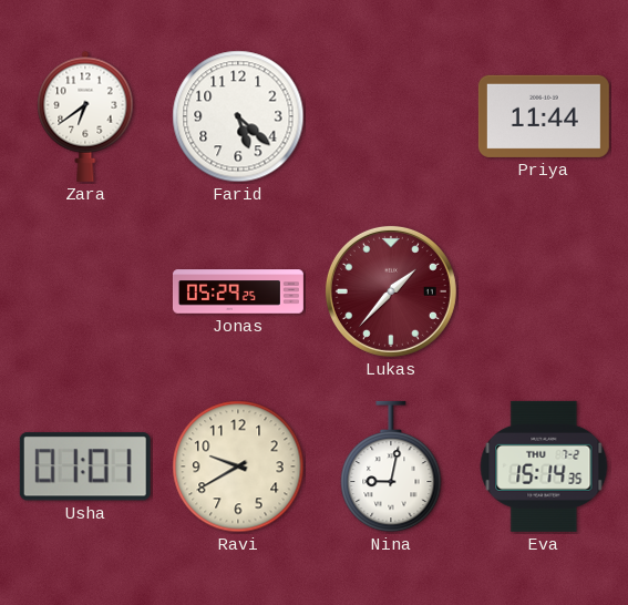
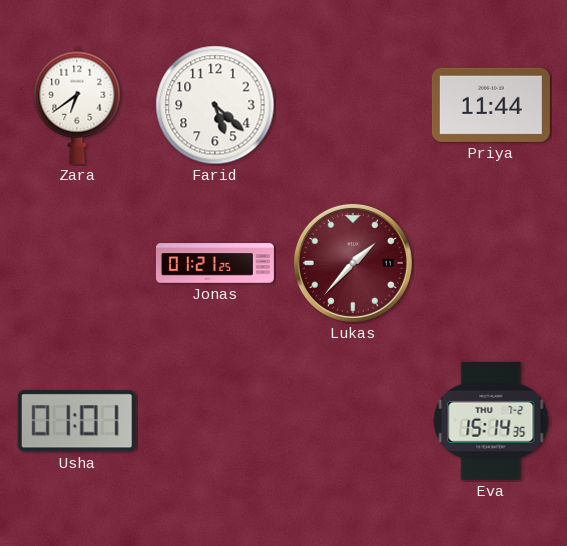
Jonas: 05:29 -> 01:21 (215, 263)
Ravi: 9:40 -> none (238, 466)
Nina: 9:02 -> none (391, 466)
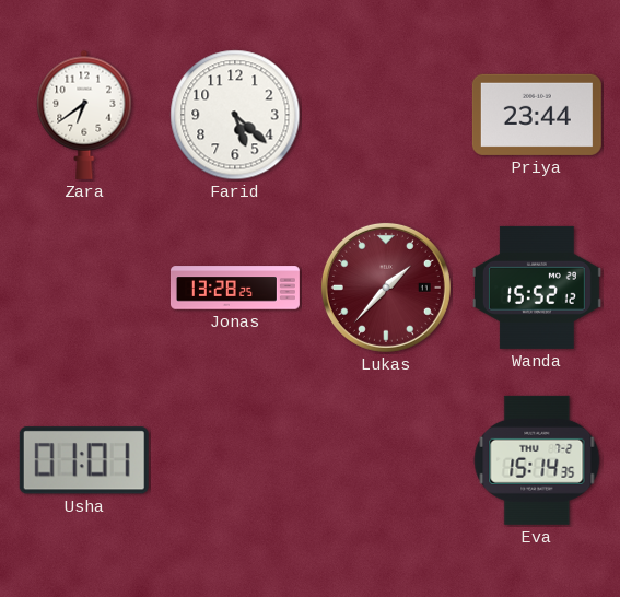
Priya: 11:44 -> 23:44 (537, 115)
Jonas: 01:21 -> 13:28 (235, 288)
Wanda: none -> 15:52 (537, 288)
